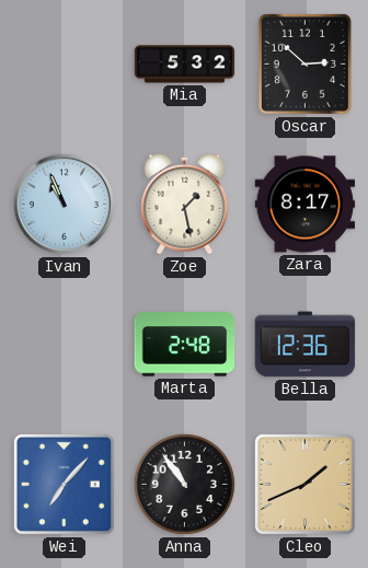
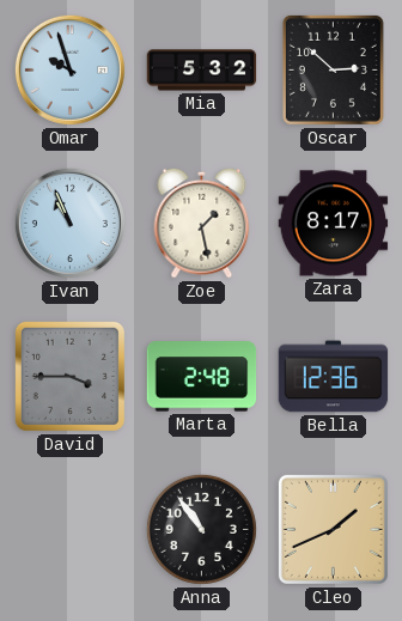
Omar: none -> 9:57 (69, 69)
David: none -> 3:45 (69, 376)
Wei: 7:07 -> none (64, 484)
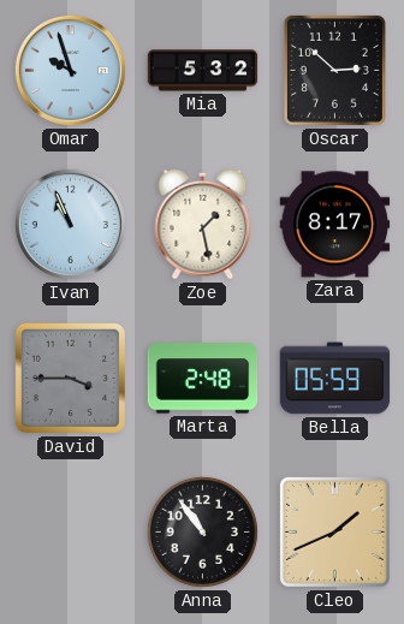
Bella: 12:36 -> 05:59 (335, 379)
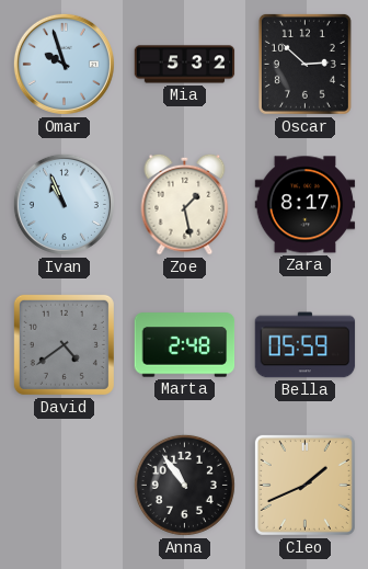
David: 3:45 -> 4:39 (64, 344)
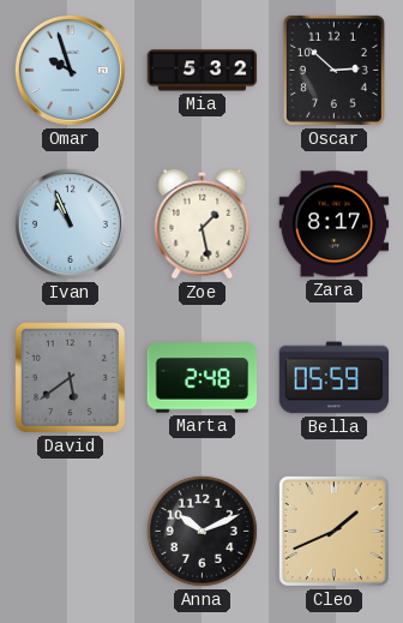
David: 4:39 -> 5:39 (70, 377)
Anna: 10:54 -> 10:11 (201, 531)
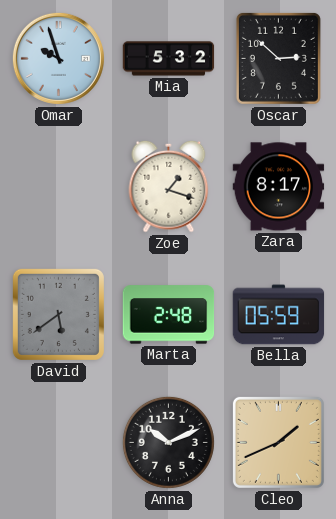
Ivan: 10:56 -> none (70, 223)
Zoe: 1:28 -> 1:18 (169, 186)
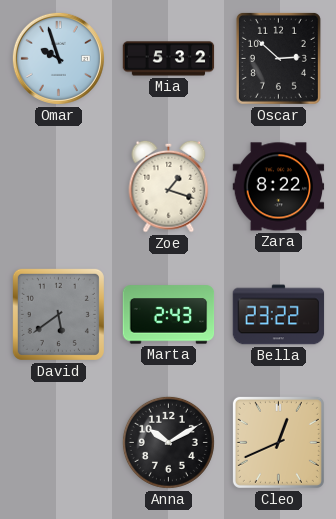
Zara: 8:17 -> 8:22 (279, 187)
Marta: 2:48 -> 2:43 (169, 315)
Bella: 05:59 -> 23:22 (279, 315)
Anna: 10:11 -> 10:10 (168, 442)
Cleo: 1:41 -> 12:41 (278, 442)
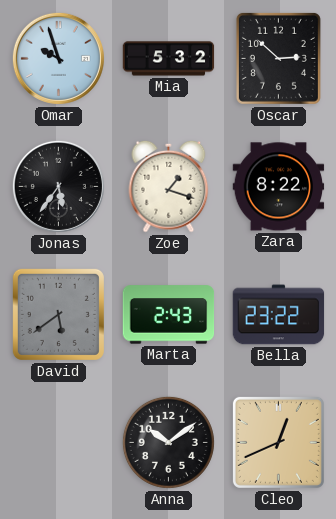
Jonas: none -> 5:36 (58, 186)
Anna: 10:10 -> 10:09 (168, 442)
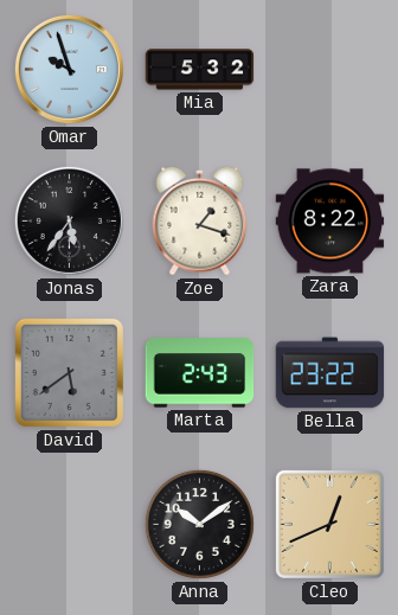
Oscar: 2:52 -> none (278, 58)
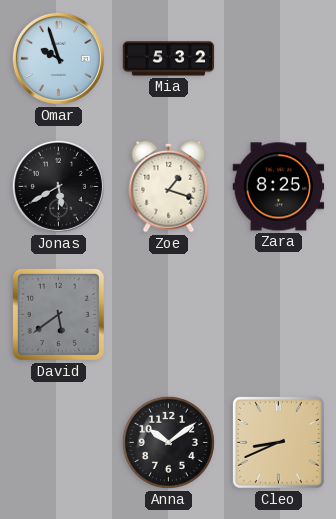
Jonas: 5:36 -> 5:40 (58, 186)
Zara: 8:22 -> 8:25 (279, 187)
Marta: 2:43 -> none (200, 373)
Bella: 23:22 -> none (330, 373)
Cleo: 12:41 -> 8:41 (278, 442)
